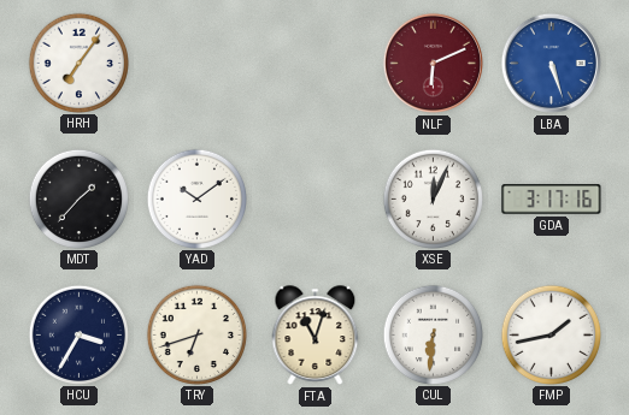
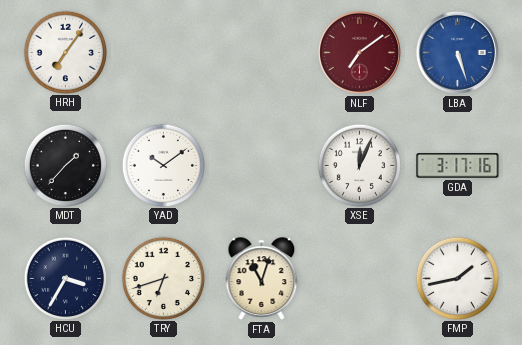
NLF: 6:11 -> 7:09 (359, 52)
CUL: 6:31 -> none (433, 334)
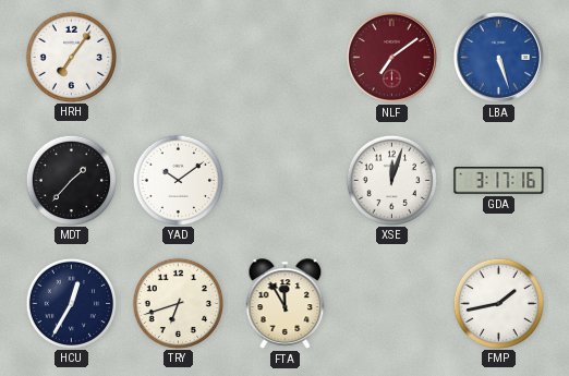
XSE: 12:04 -> 12:03 (391, 180)
HCU: 3:35 -> 12:35 (71, 303)
FTA: 11:03 -> 11:55 (286, 304)
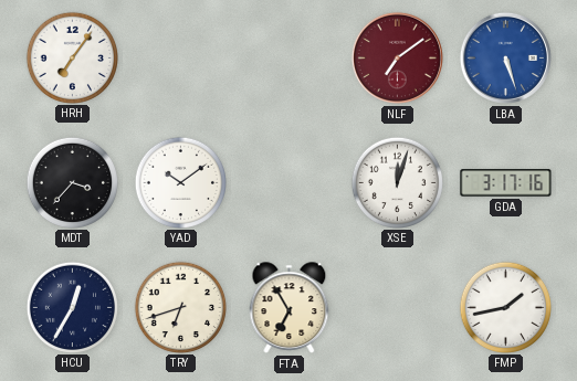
MDT: 1:37 -> 3:37 (72, 182)
FTA: 11:55 -> 6:55 (290, 308)
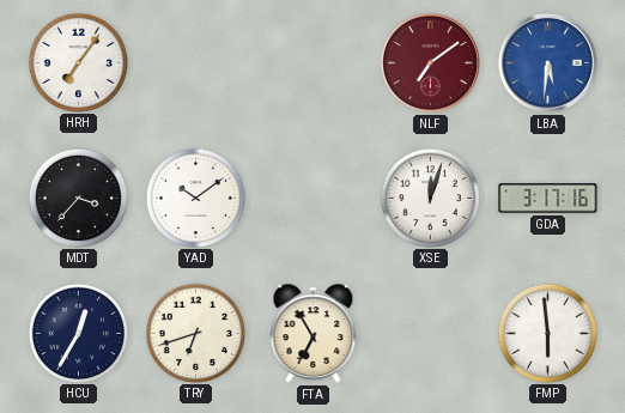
LBA: 5:27 -> 5:31 (547, 62)
FMP: 1:43 -> 5:59 (547, 333)
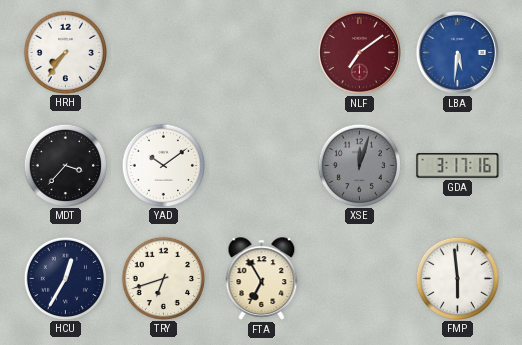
HRH: 7:06 -> 7:36 (65, 52)
XSE dial: white -> grey (359, 165)
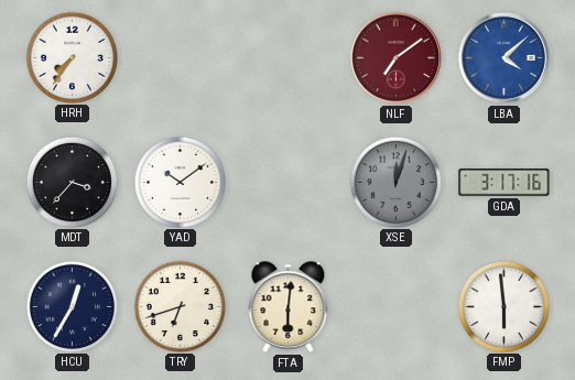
LBA: 5:31 -> 4:08 (503, 57)
FTA: 6:55 -> 6:01 (289, 307)
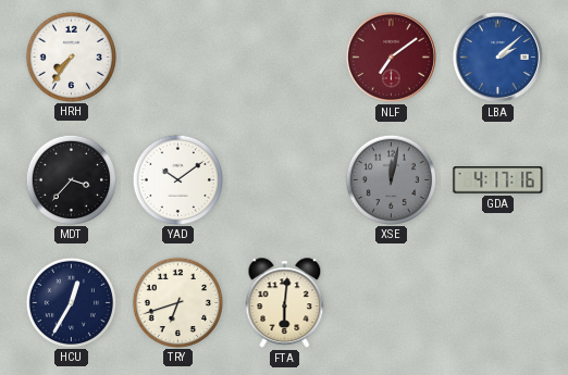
LBA: 4:08 -> 2:08 (497, 57)
XSE: 12:03 -> 12:02 (391, 179)
GDA: 3:17 -> 4:17 (498, 180)
FMP: 5:59 -> none (503, 306)
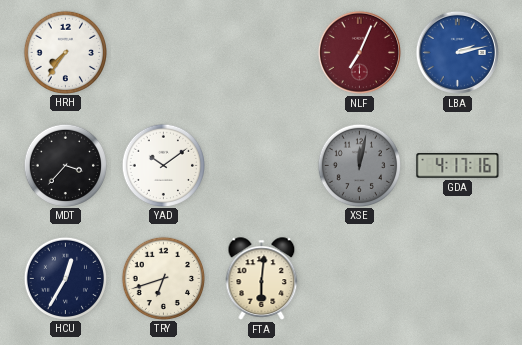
NLF: 7:09 -> 7:04 (359, 52)
LBA: 2:08 -> 2:13 (457, 52)
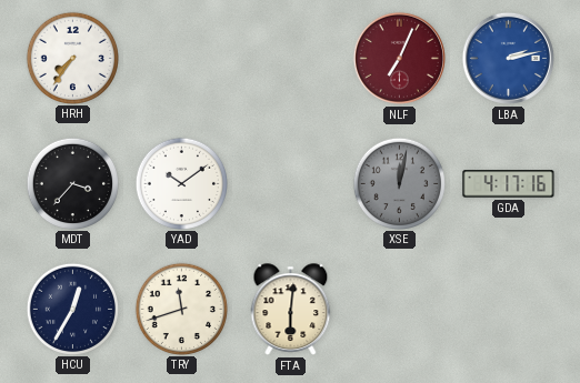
TRY: 6:42 -> 11:42 (181, 309)
